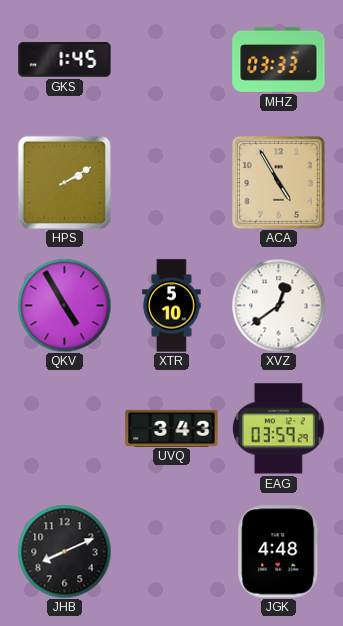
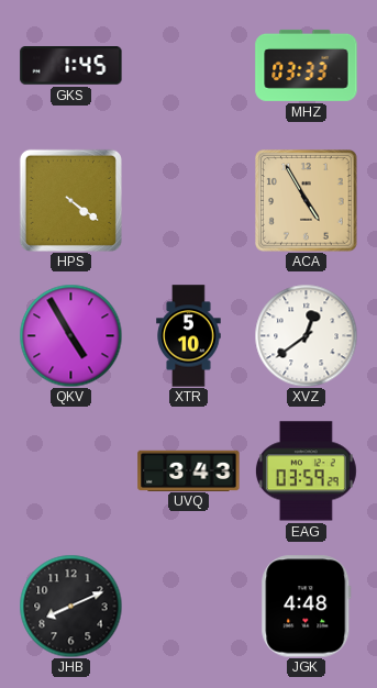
HPS: 2:10 -> 4:21 (70, 200)
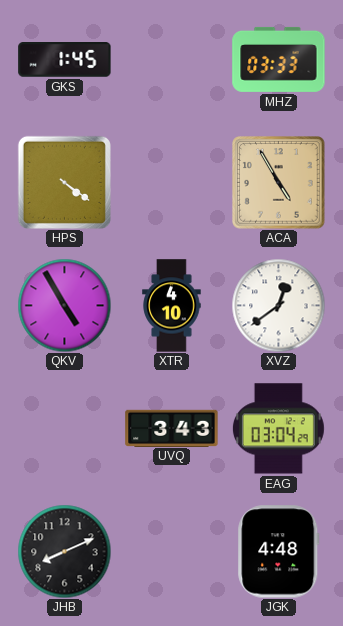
XTR: 5:10 -> 4:10 (172, 306)
EAG: 03:59 -> 03:04 (278, 429)
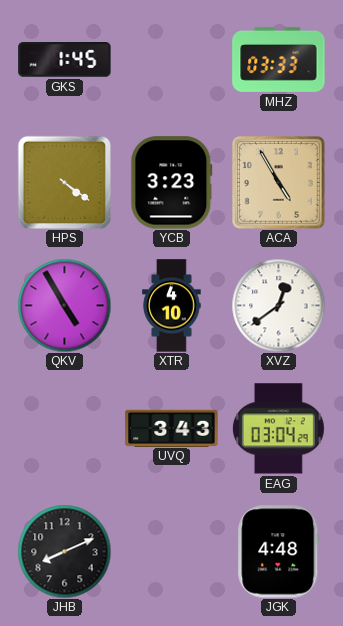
YCB: none -> 3:23 (172, 183)
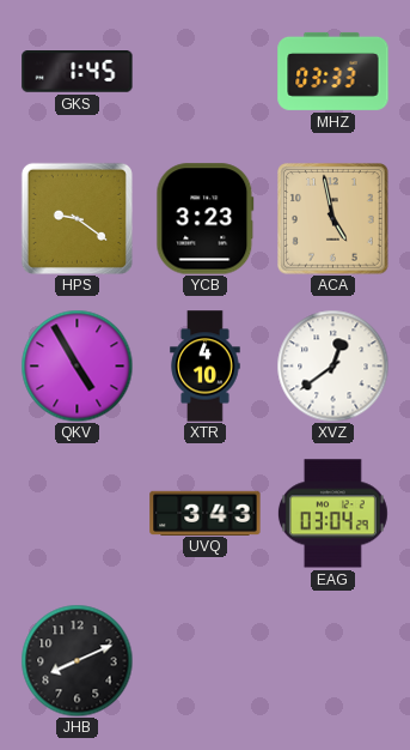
HPS: 4:21 -> 9:21 (77, 218)
ACA: 4:55 -> 4:58 (333, 219)
JGK: 4:48 -> none (279, 552)
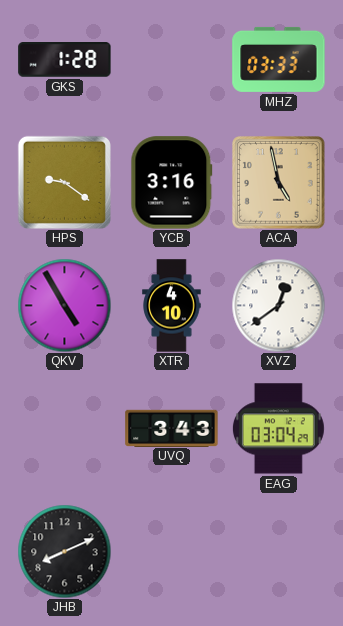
GKS: 1:45 -> 1:28 (65, 60)
YCB: 3:23 -> 3:16 (172, 183)
